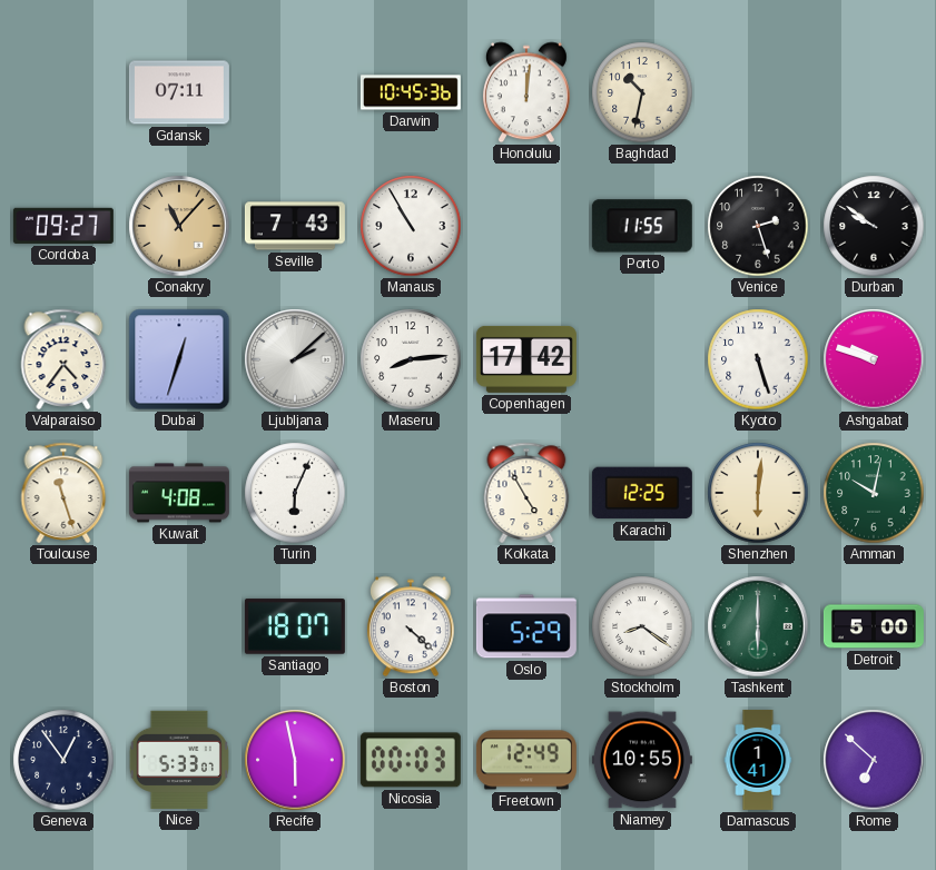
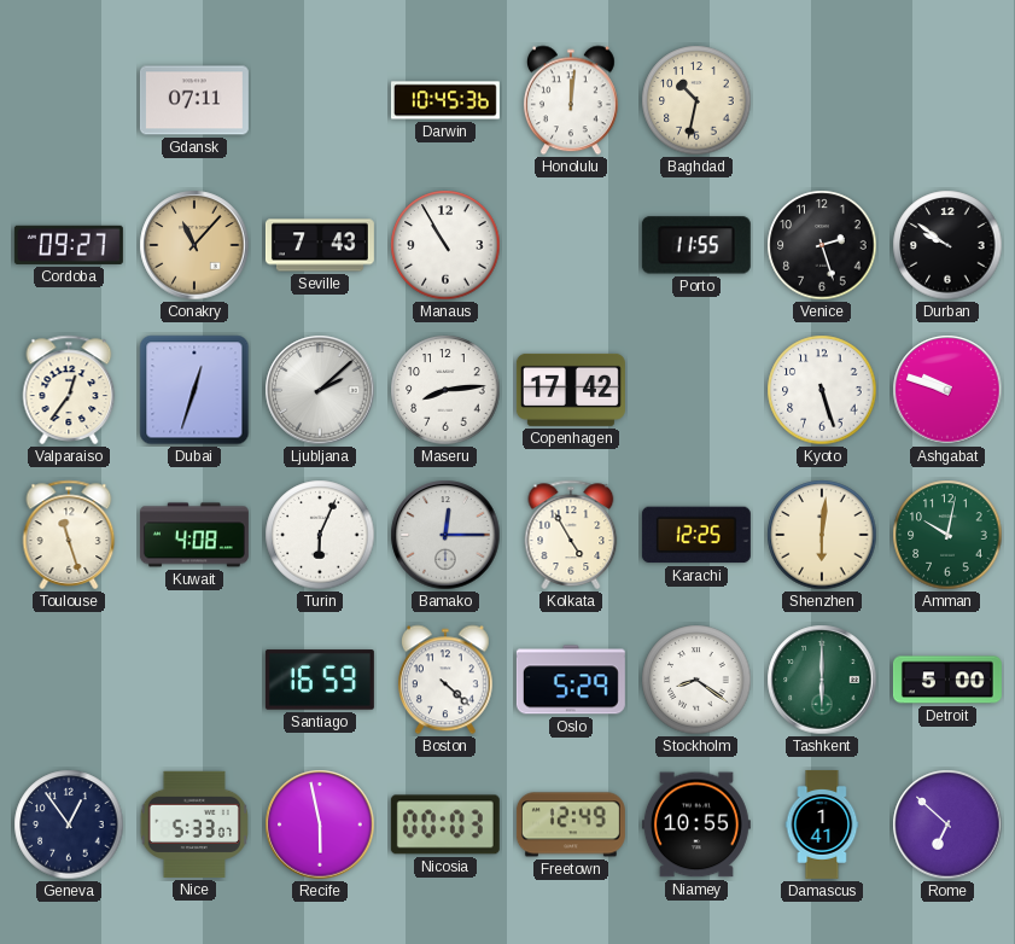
Valparaiso: 4:36 -> 12:36 (69, 390)
Bamako: none -> 12:15 (445, 535)
Santiago: 18:07 -> 16:59 (320, 680)
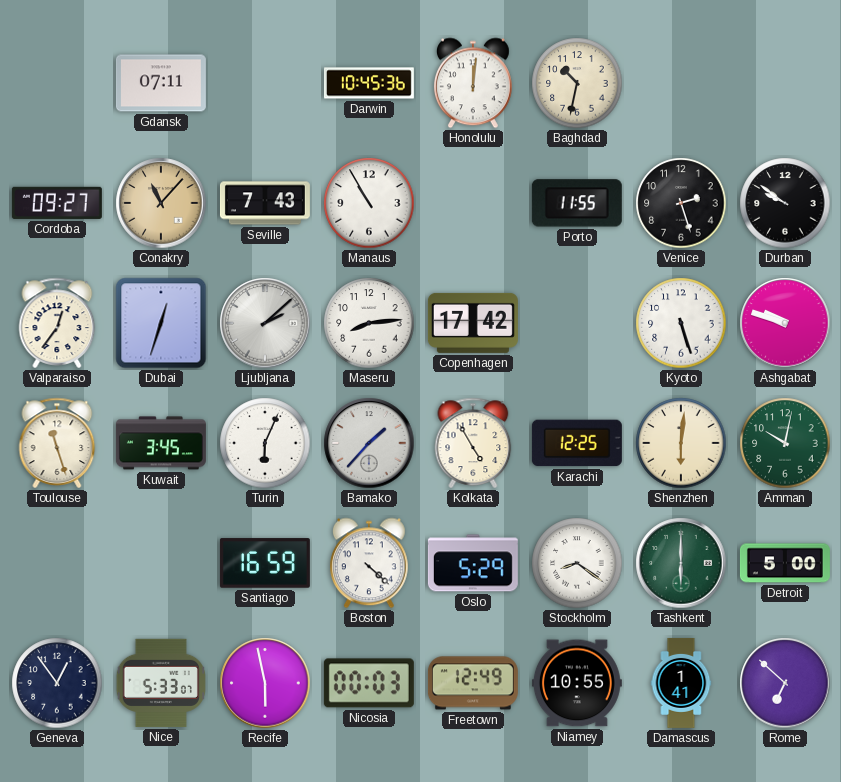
Kuwait: 4:08 -> 3:45 (161, 443)
Bamako: 12:15 -> 1:37 (369, 443)
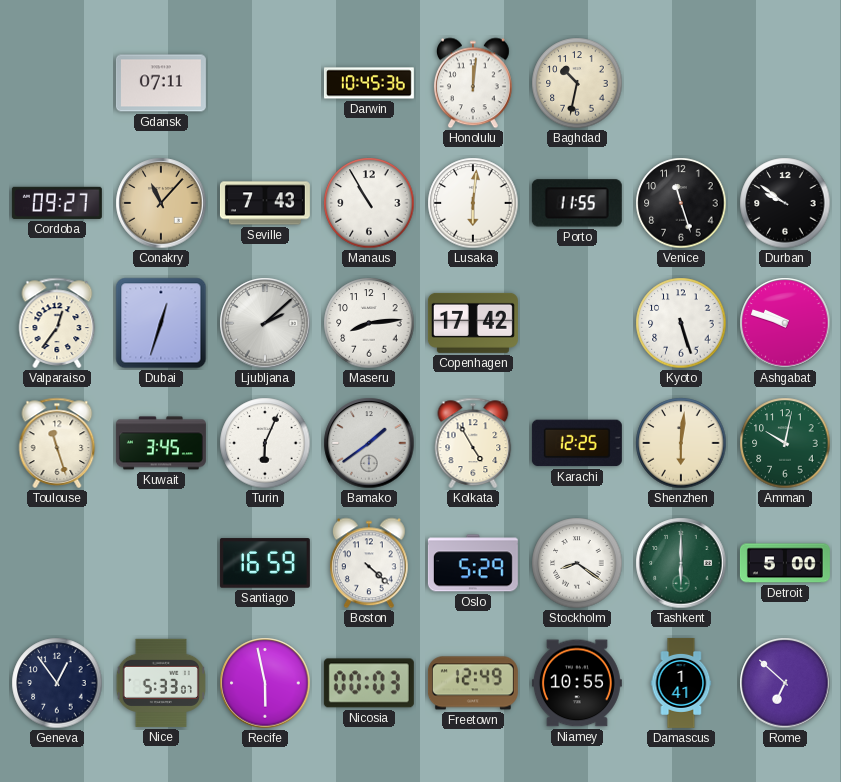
Lusaka: none -> 6:01 (473, 203)
Venice: 2:27 -> 11:27 (681, 203)
Bamako: 1:37 -> 1:39 (369, 443)
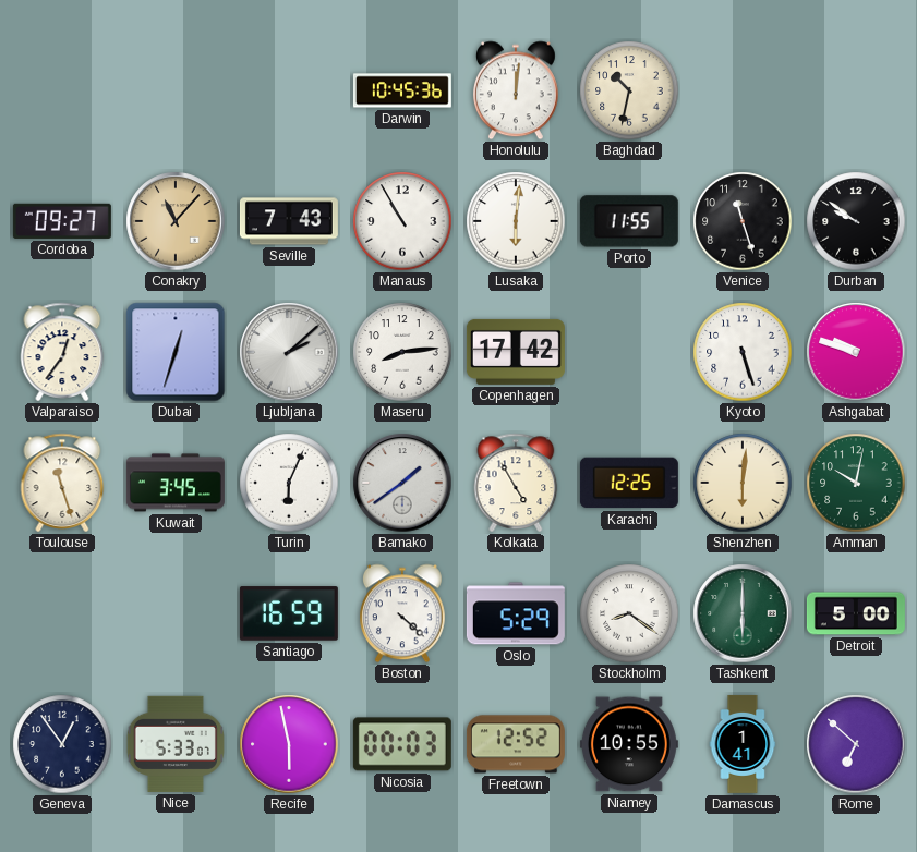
Gdansk: 07:11 -> none (161, 83)
Freetown: 12:49 -> 12:52 (516, 744)
